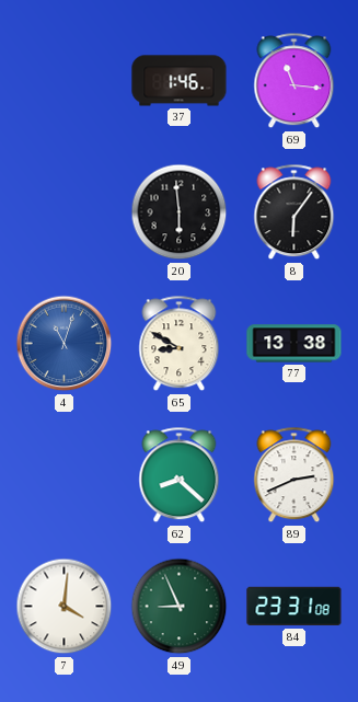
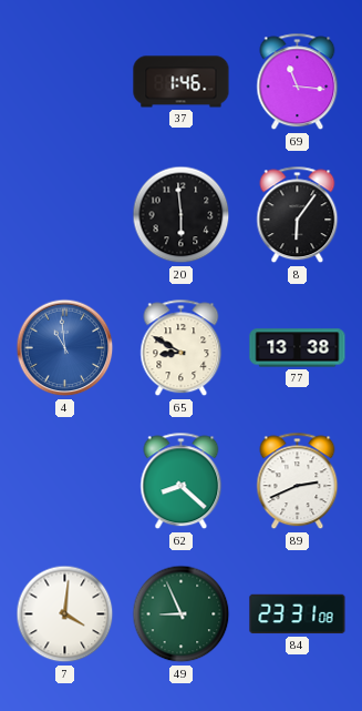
4: 11:03 -> 10:59 (65, 348)
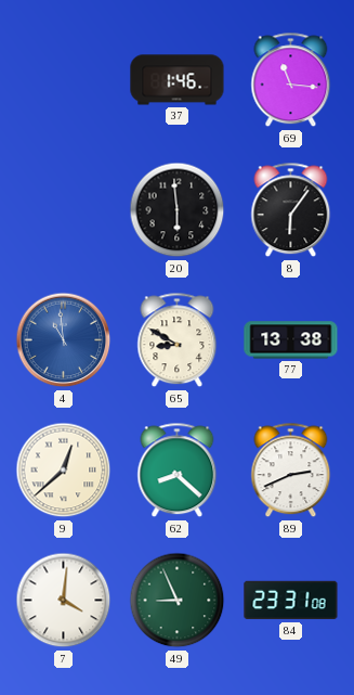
9: none -> 12:38 (64, 471)
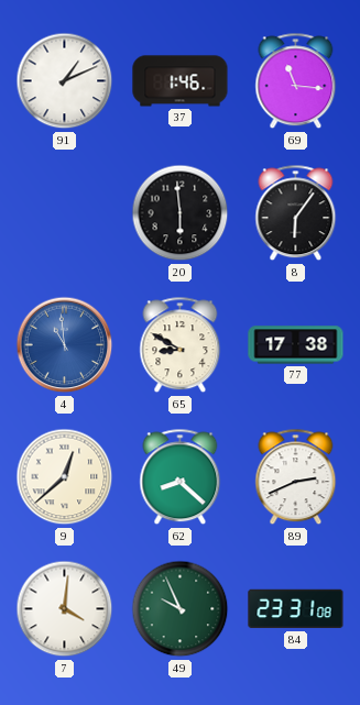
91: none -> 1:11 (65, 81)
77: 13:38 -> 17:38 (296, 345)
49: 8:56 -> 9:56 (181, 609)
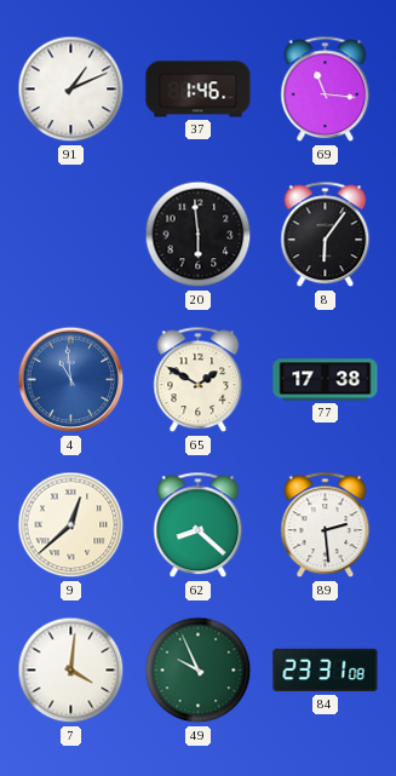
65: 8:50 -> 1:50 (199, 380)
89: 2:41 -> 2:29 (326, 525)
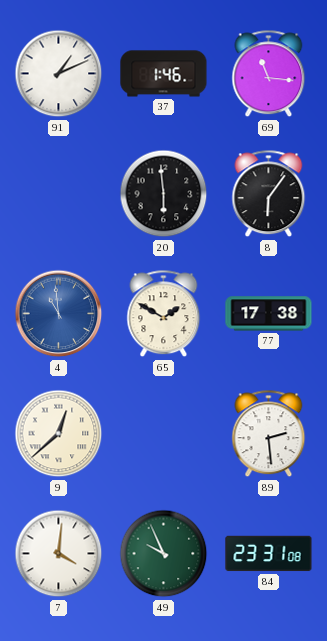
62: 8:22 -> none (199, 525)
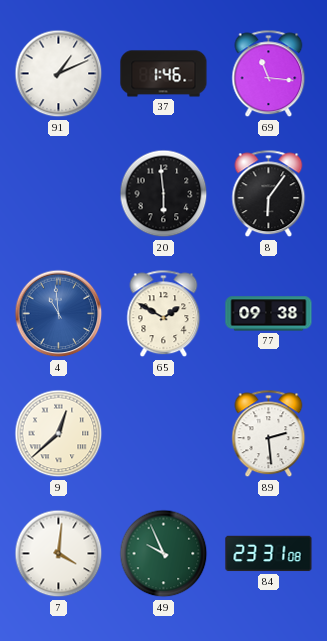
77: 17:38 -> 09:38 (269, 314)
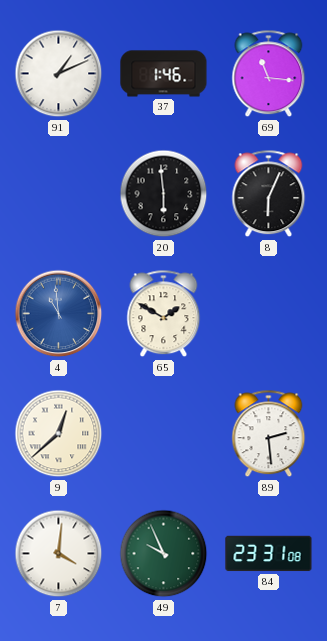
8: 6:06 -> 6:04 (269, 194)
77: 09:38 -> none (269, 314)
